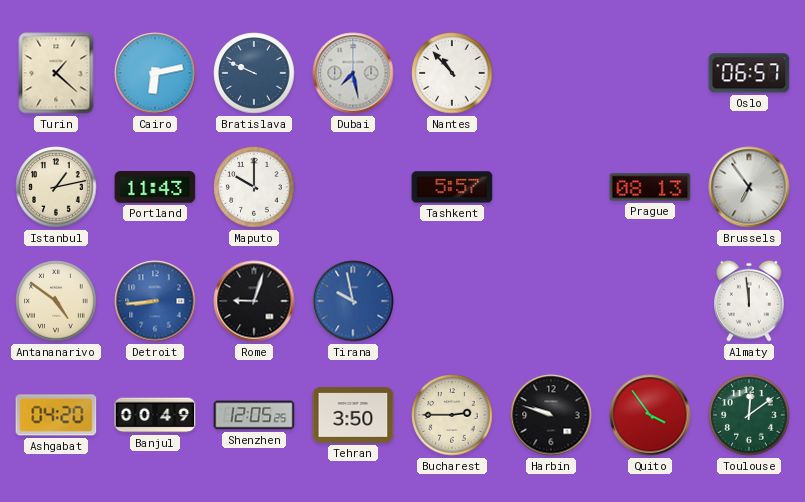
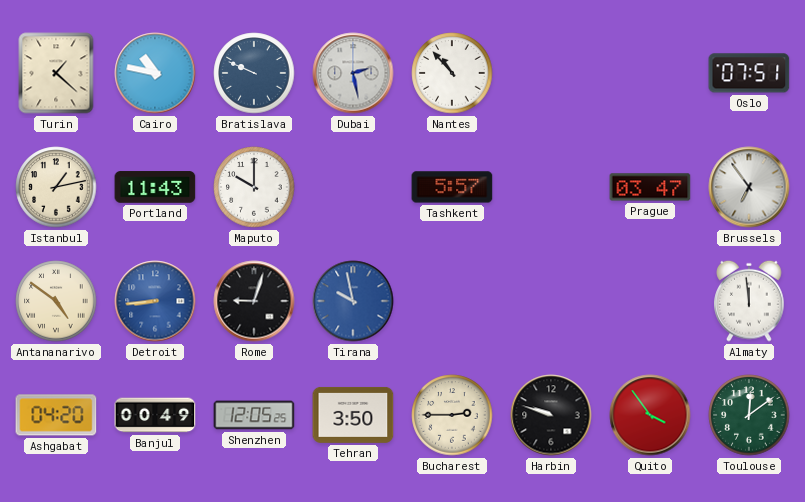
Cairo: 6:13 -> 10:47 (155, 73)
Dubai: 7:28 -> 2:28 (353, 73)
Oslo: 06:57 -> 07:51 (749, 73)
Prague: 08:13 -> 03:47 (650, 187)
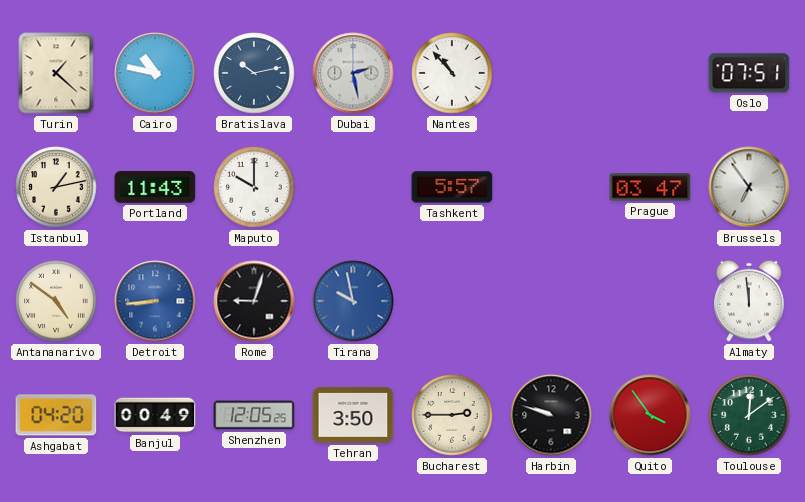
Bratislava: 9:49 -> 10:13 (254, 73)
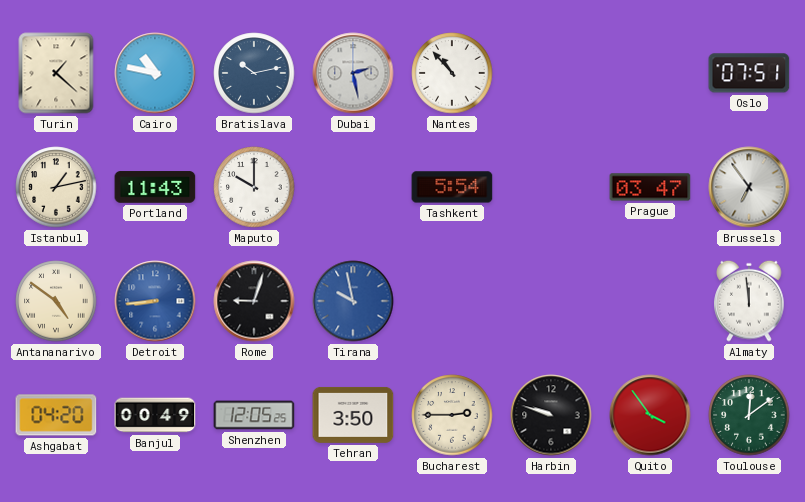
Tashkent: 5:57 -> 5:54 (452, 187)
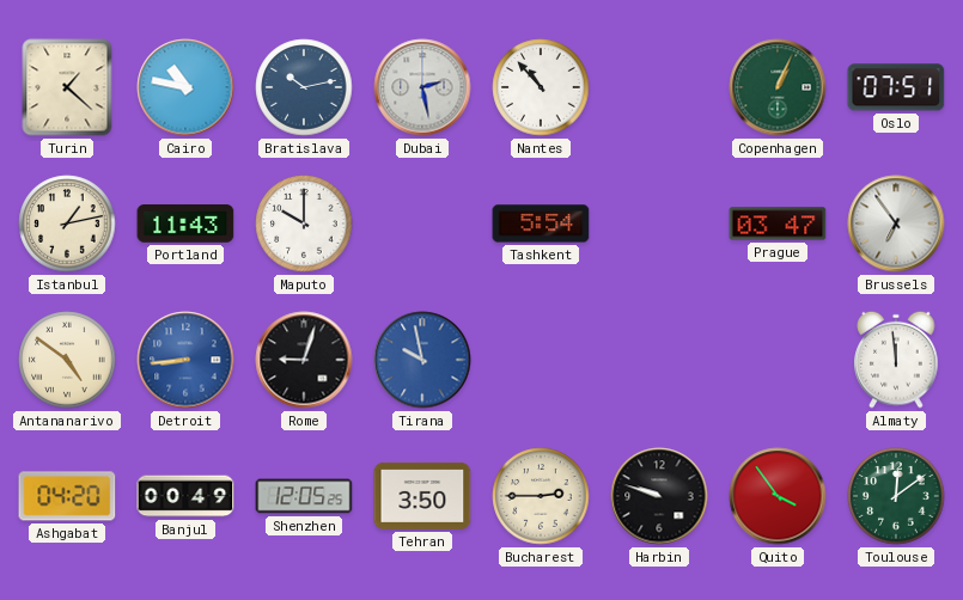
Copenhagen: none -> 1:04 (778, 87)
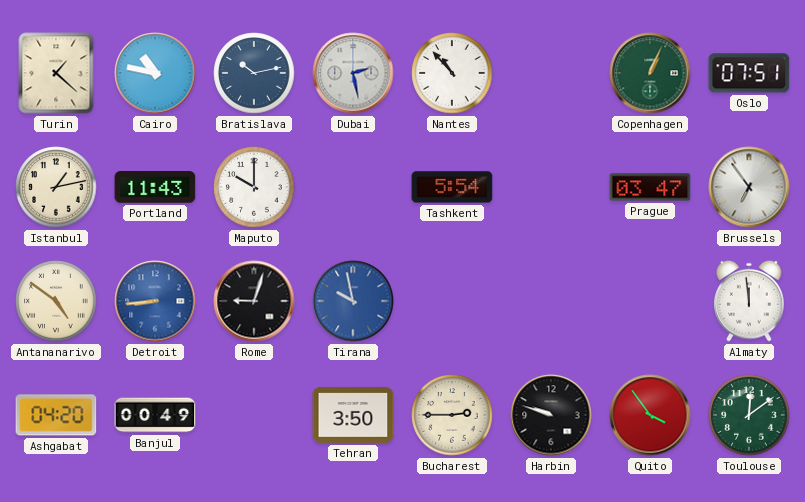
Shenzhen: 12:05 -> none (304, 496)
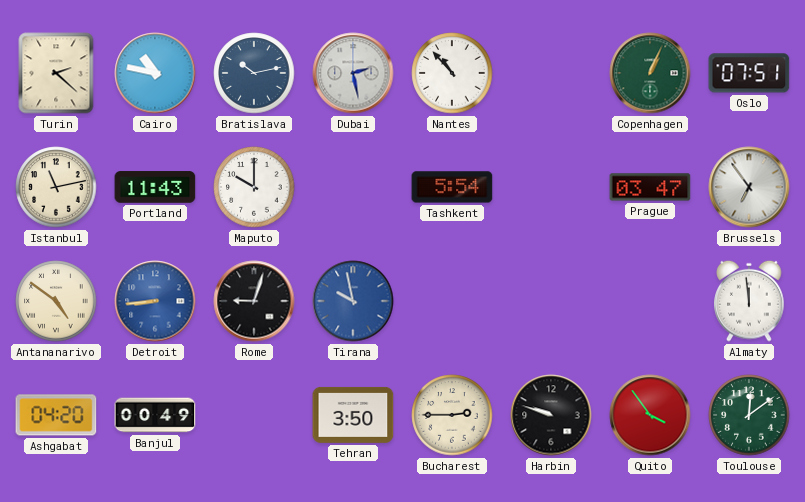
Turin: 1:22 -> 2:22 (56, 73)
Istanbul: 1:13 -> 11:13 (56, 187)
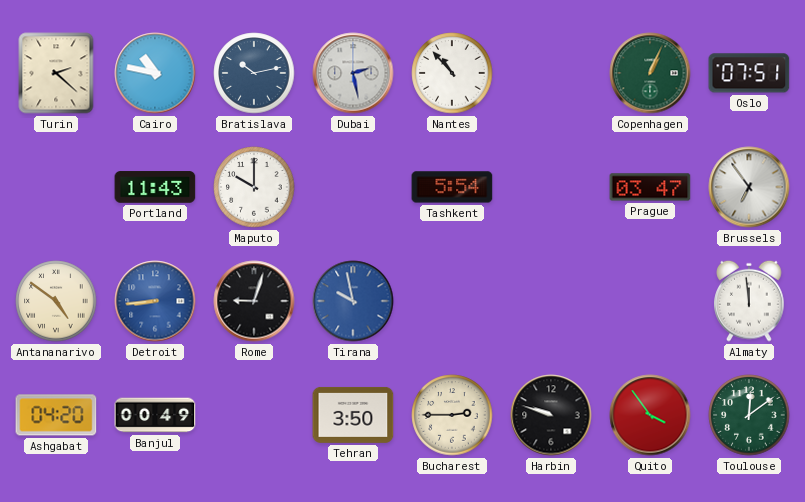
Istanbul: 11:13 -> none (56, 187)
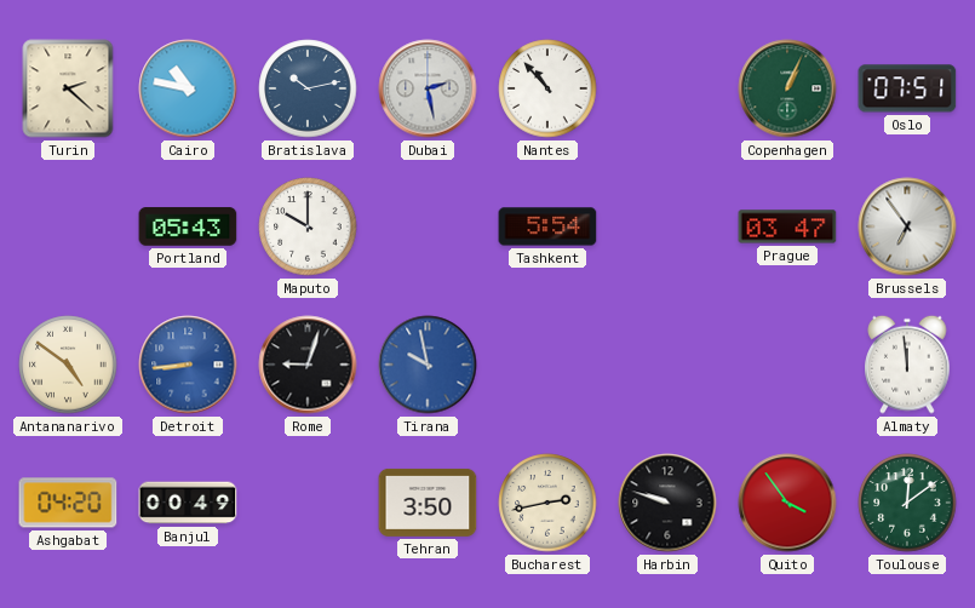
Portland: 11:43 -> 05:43 (188, 226)
Bucharest: 2:45 -> 2:43 (547, 503)
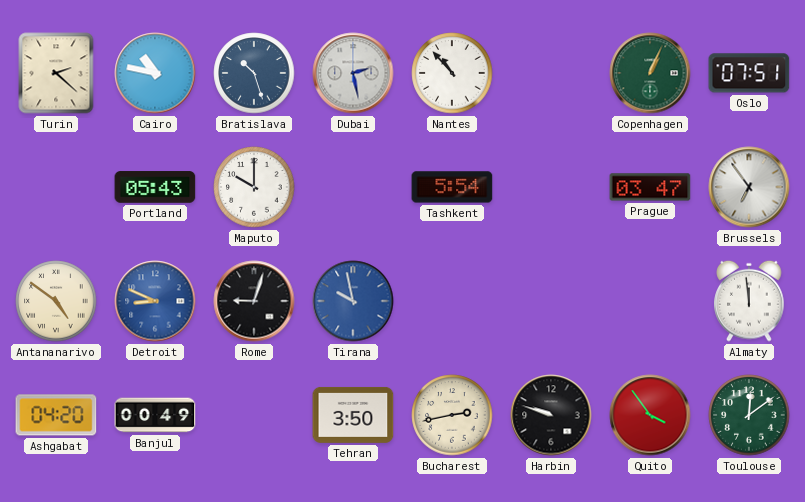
Bratislava: 10:13 -> 10:27 (254, 73)
Detroit: 8:44 -> 8:49 (155, 301)
